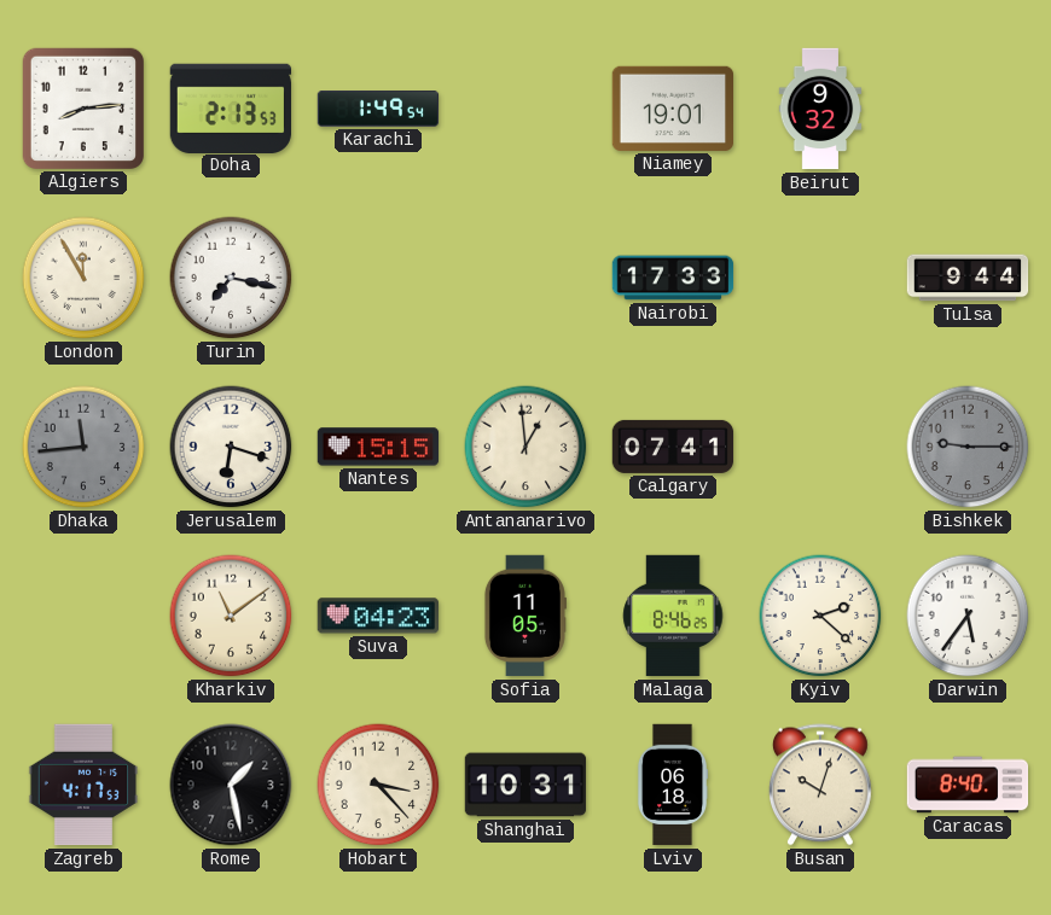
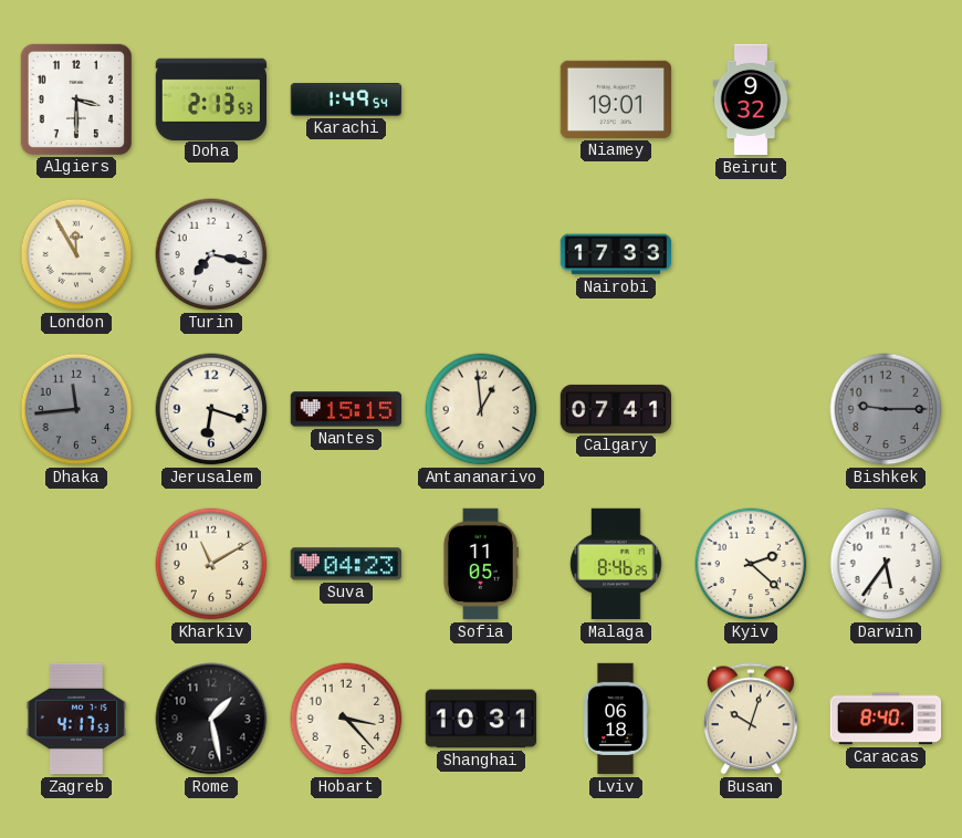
Algiers: 8:14 -> 3:30 (75, 98)
Tulsa: 9:44 -> none (968, 278)
Kharkiv: 11:09 -> 11:10 (211, 564)
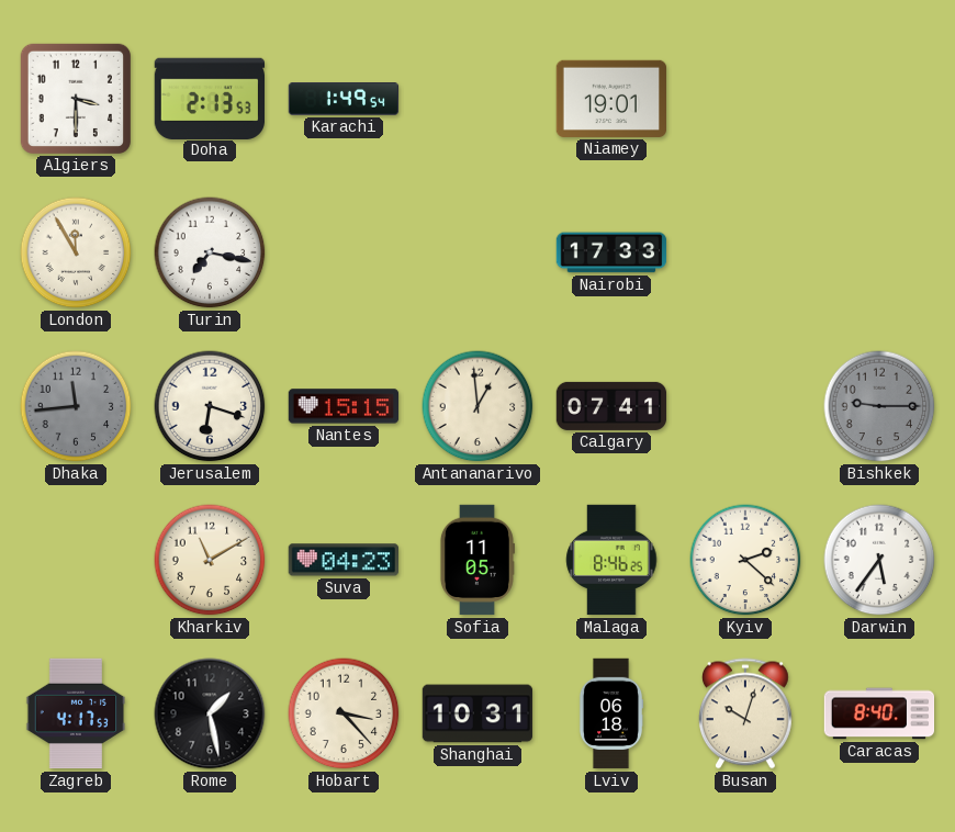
Beirut: 9:32 -> none (751, 99)
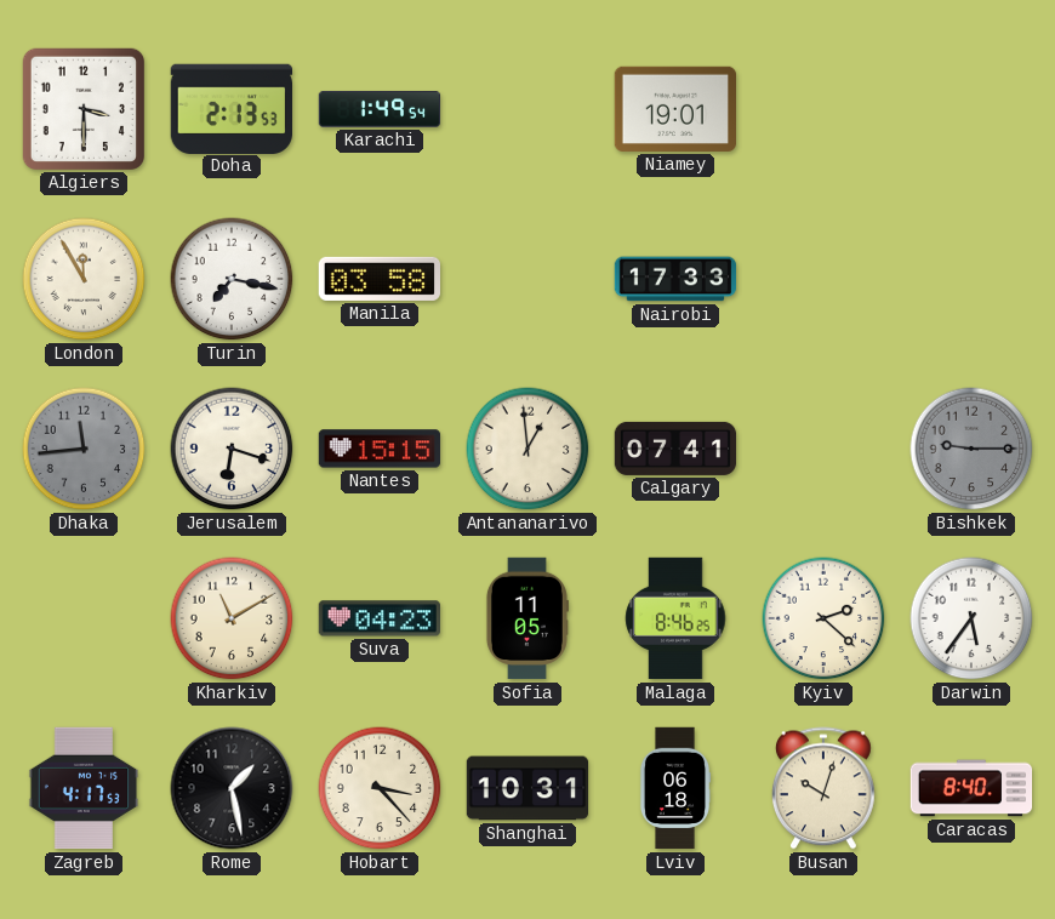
Manila: none -> 03:58 (378, 279)
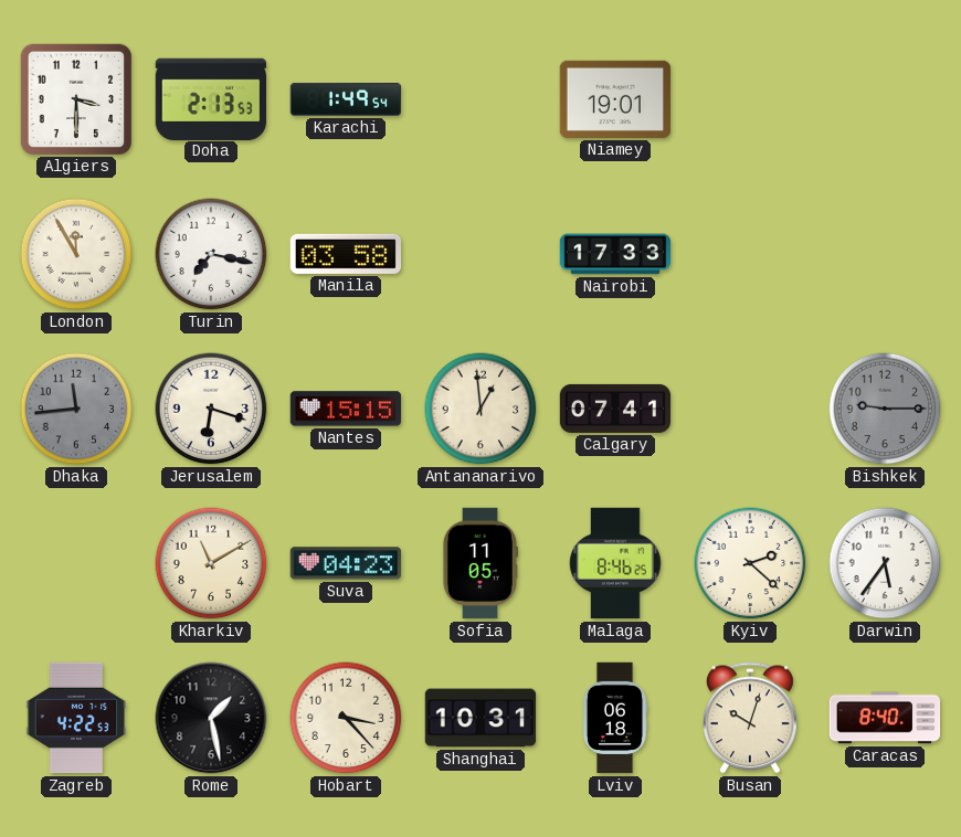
Zagreb: 4:17 -> 4:22 (76, 718)
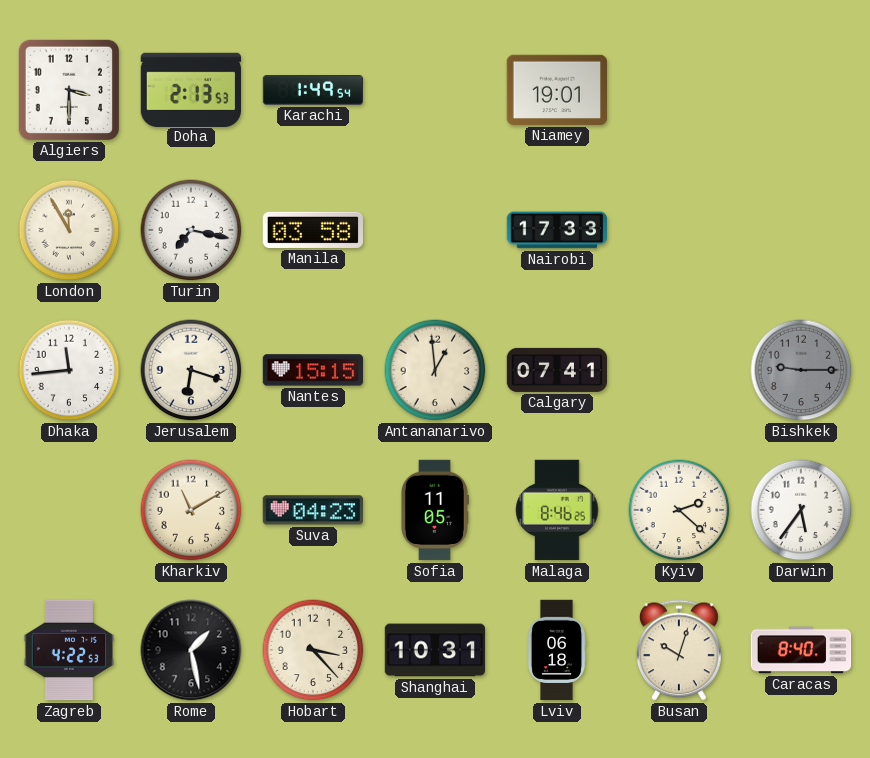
Dhaka dial: grey -> white (69, 370)
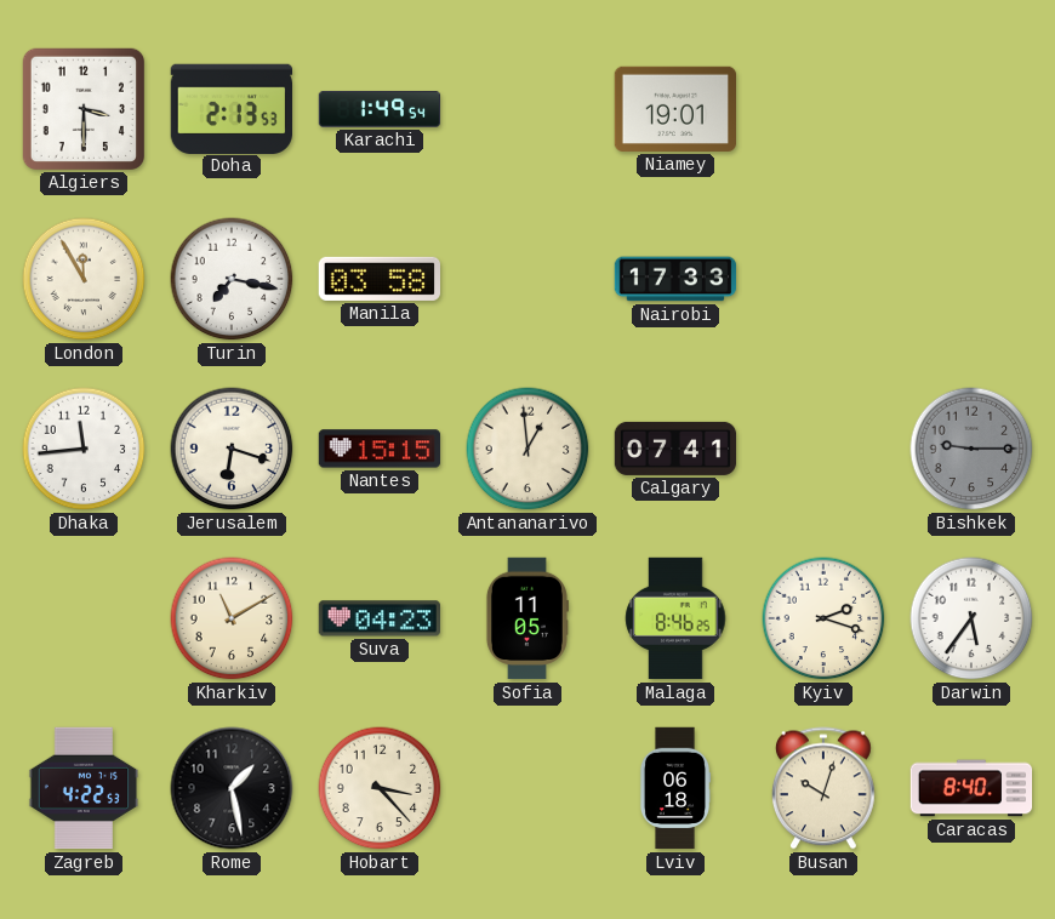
Kyiv: 2:22 -> 2:18 (823, 618)
Shanghai: 10:31 -> none (435, 650)
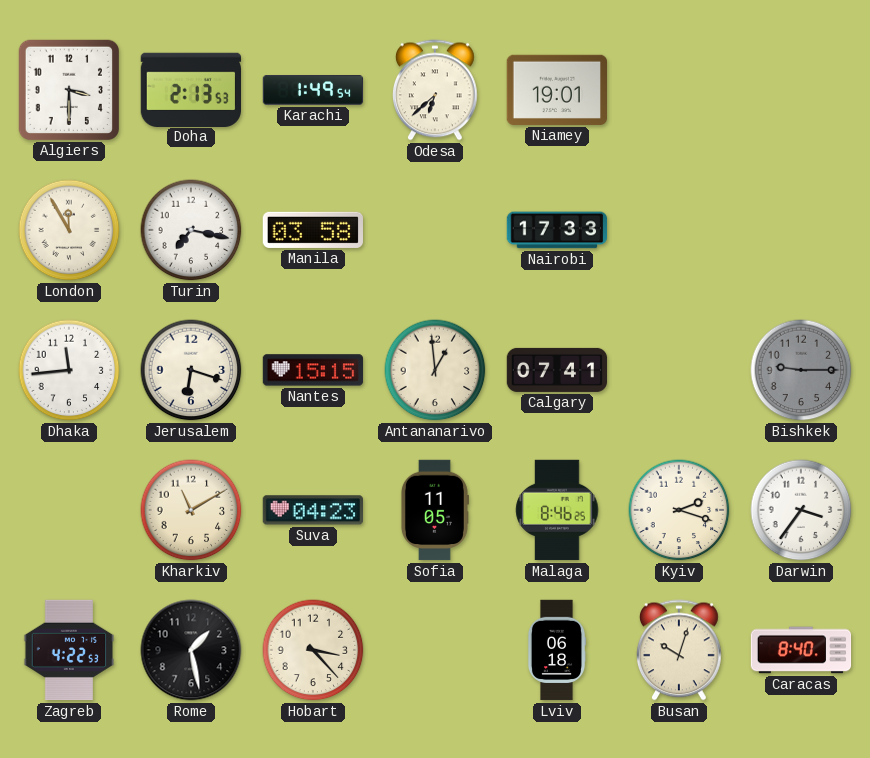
Odesa: none -> 6:38 (435, 90)
Darwin: 5:36 -> 3:36 (801, 510)
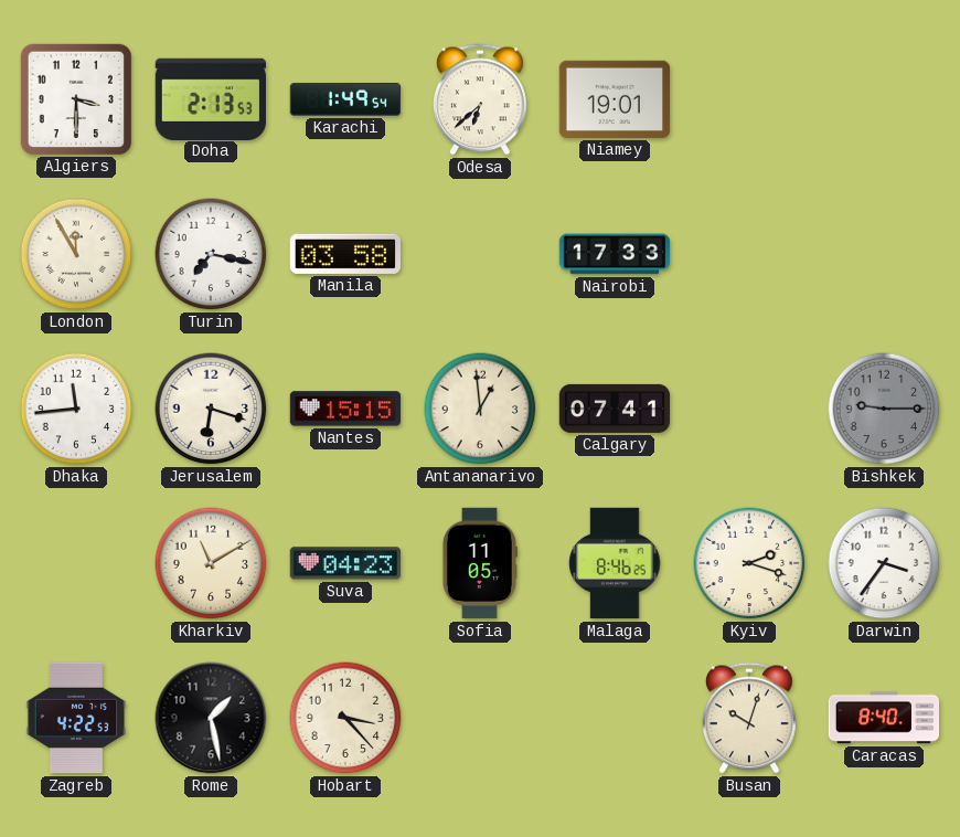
Lviv: 06:18 -> none (557, 650)
